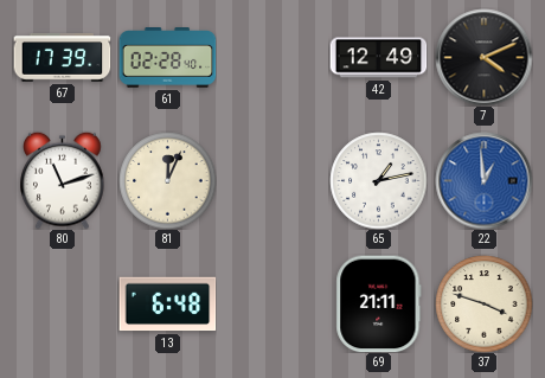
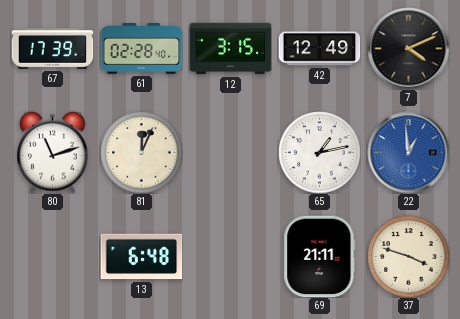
12: none -> 3:15 (230, 49)
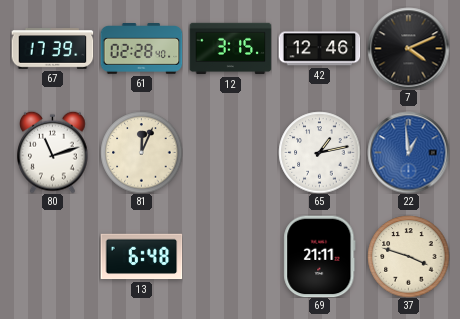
42: 12:49 -> 12:46 (319, 49)
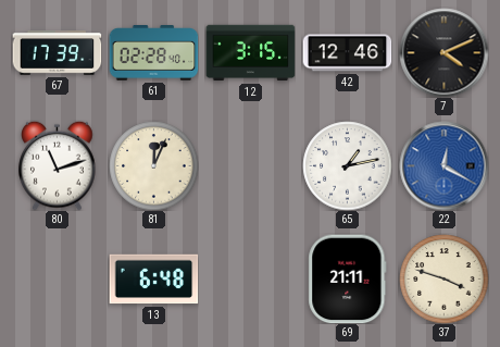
22: 12:59 -> 12:20 (443, 165)
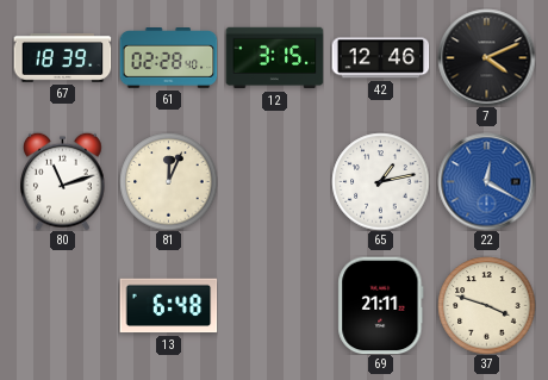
67: 17:39 -> 18:39 (62, 58)
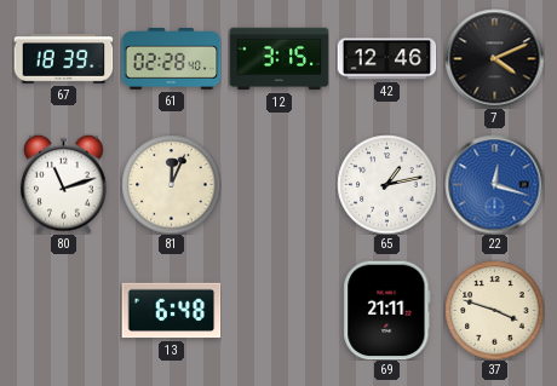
22: 12:20 -> 12:18 (494, 184)
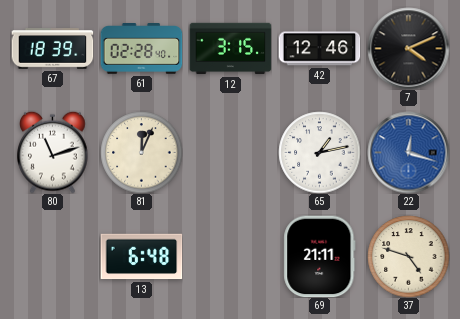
37: 3:48 -> 4:48 (408, 256)
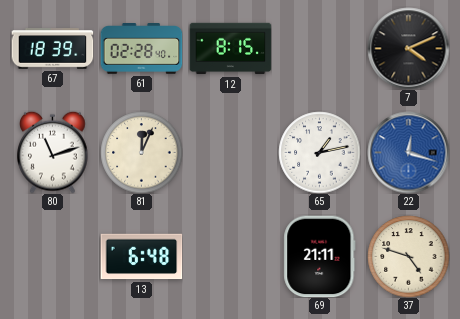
12: 3:15 -> 8:15 (230, 49)
42: 12:46 -> none (319, 49)
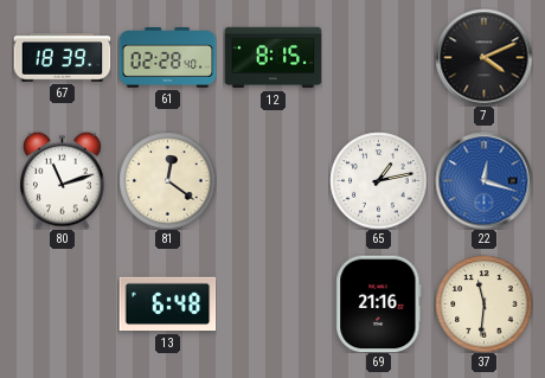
81: 12:04 -> 12:21 (167, 180)
69: 21:11 -> 21:16 (379, 303)
37: 4:48 -> 11:31 (483, 303)
